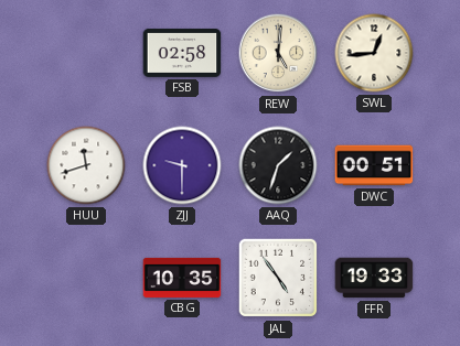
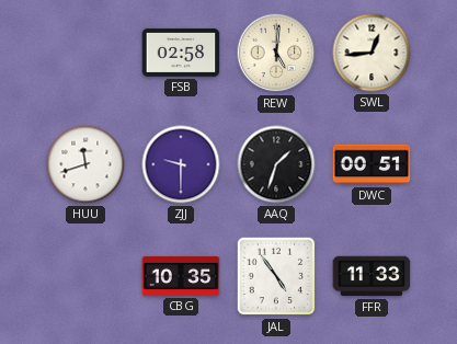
FFR: 19:33 -> 11:33 (372, 276)
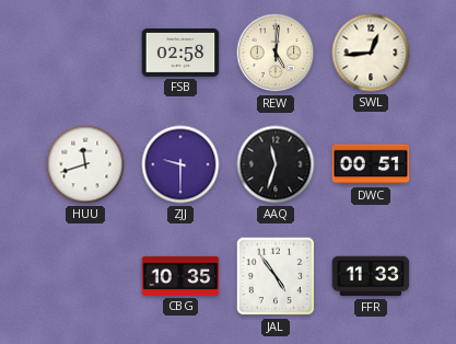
AAQ: 1:33 -> 11:33 (276, 164)
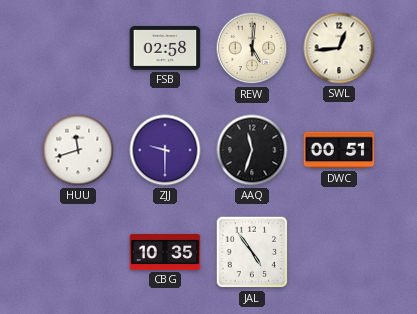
FFR: 11:33 -> none (371, 276)
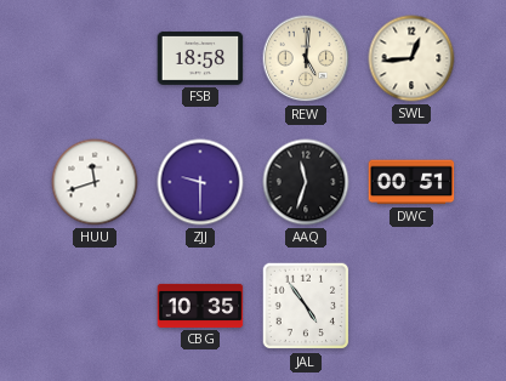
FSB: 02:58 -> 18:58 (200, 58)
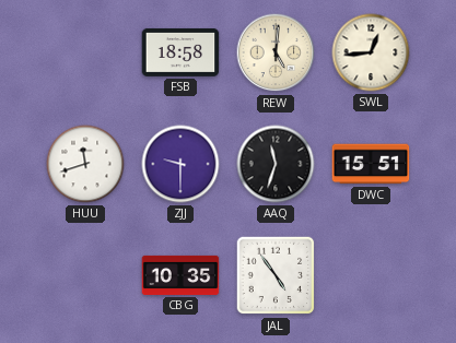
DWC: 00:51 -> 15:51 (371, 164)
